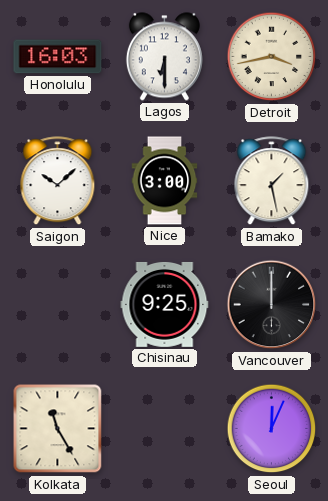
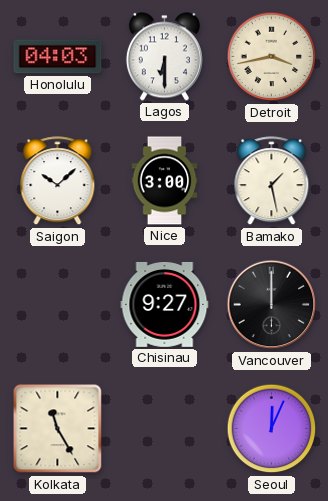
Honolulu: 16:03 -> 04:03 (58, 57)
Chisinau: 9:25 -> 9:27 (165, 304)
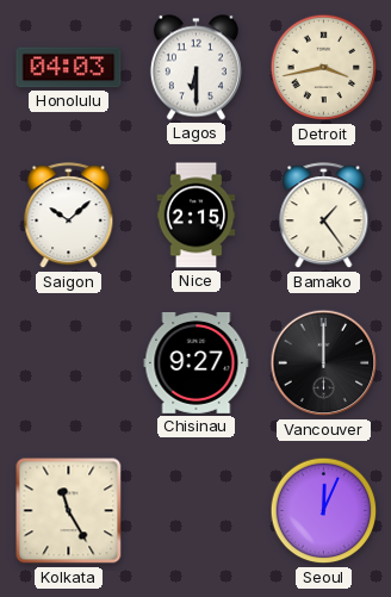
Nice: 3:00 -> 2:15 (197, 216)
Bamako: 1:28 -> 1:24 (324, 216)
